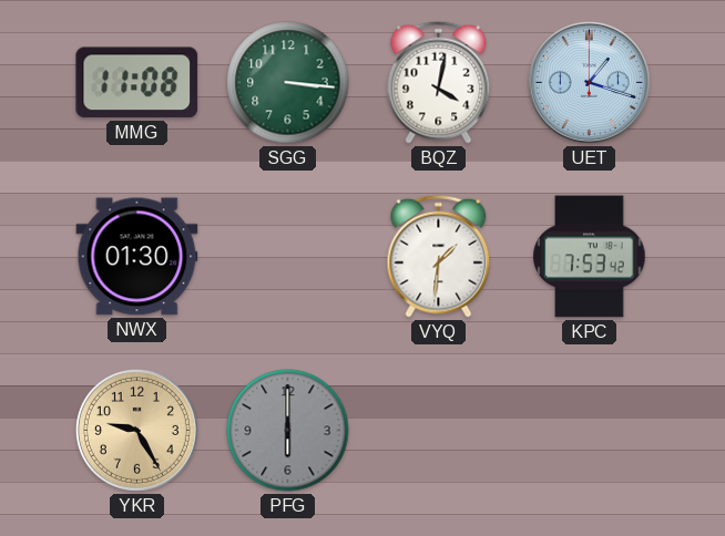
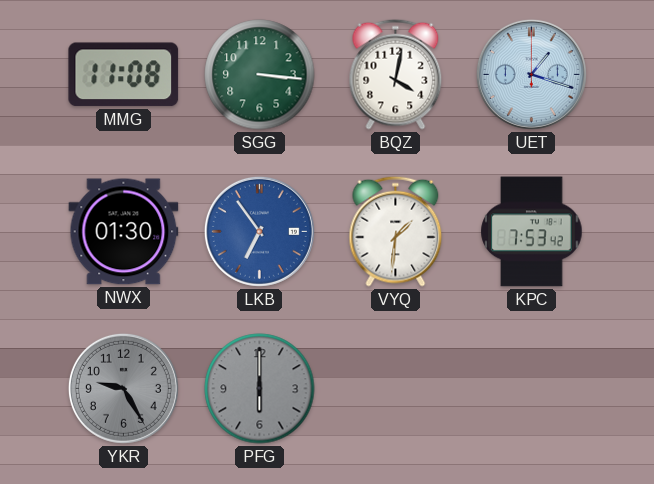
LKB: none -> 6:54 (259, 231)
YKR dial: champagne -> grey (123, 388)
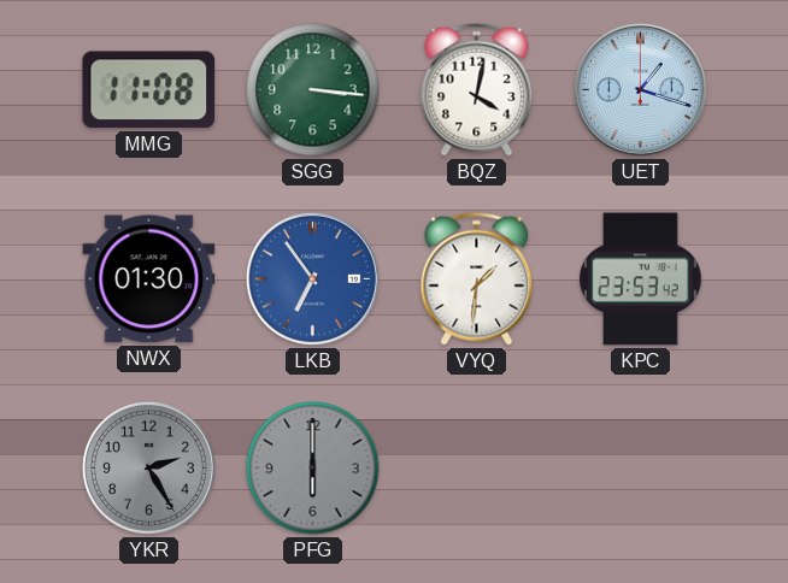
KPC: 7:53 -> 23:53 (641, 279)
YKR: 9:25 -> 2:25 (148, 467)
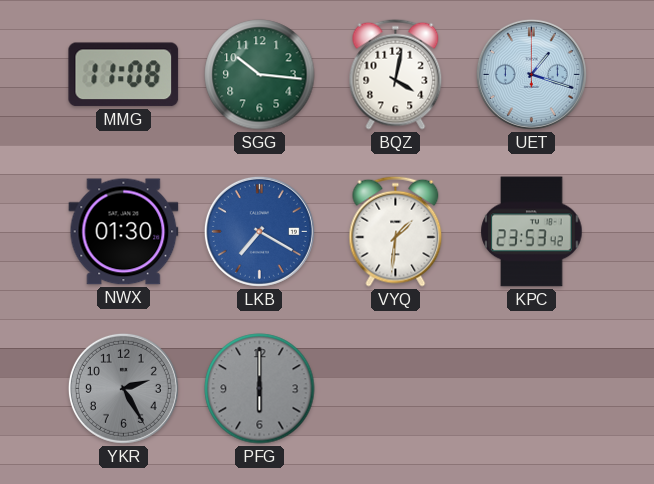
SGG: 3:16 -> 10:16 (260, 75)
LKB: 6:54 -> 7:20 (259, 231)
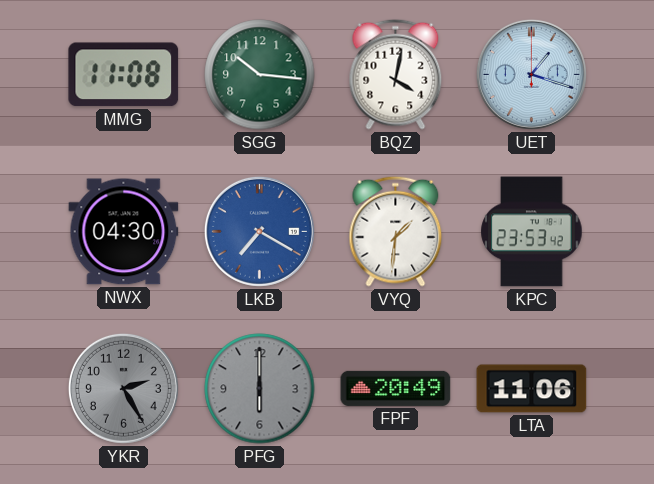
NWX: 01:30 -> 04:30 (124, 232)
FPF: none -> 20:49 (396, 388)
LTA: none -> 11:06 (532, 389)
